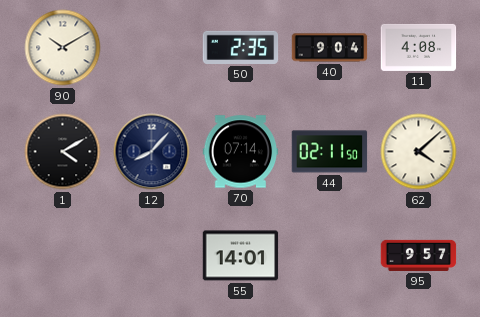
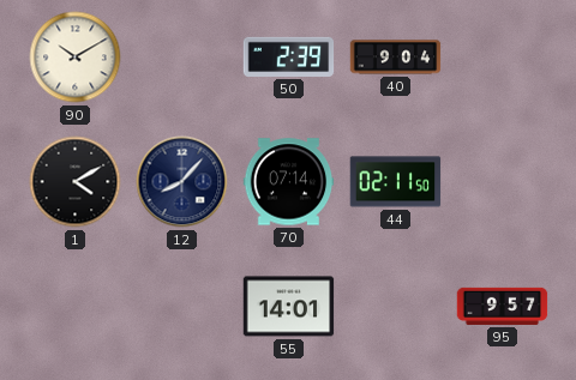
50: 2:35 -> 2:39 (289, 56)
11: 4:08 -> none (419, 47)
62: 4:08 -> none (419, 152)
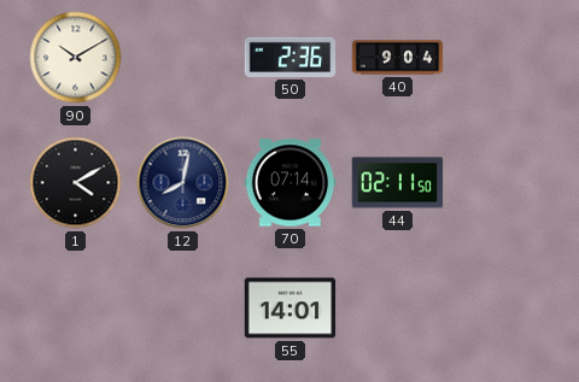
50: 2:39 -> 2:36 (291, 57)
12: 8:07 -> 8:02 (183, 183)
95: 9:57 -> none (503, 306)
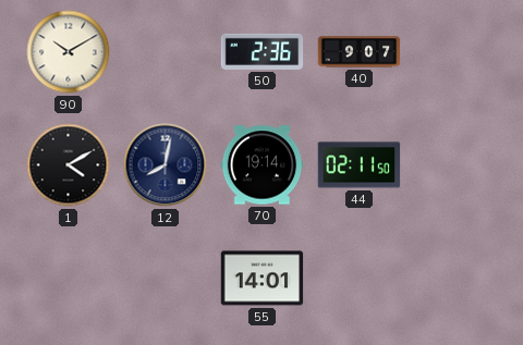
40: 9:04 -> 9:07 (360, 52)
70: 07:14 -> 19:14 (263, 165)
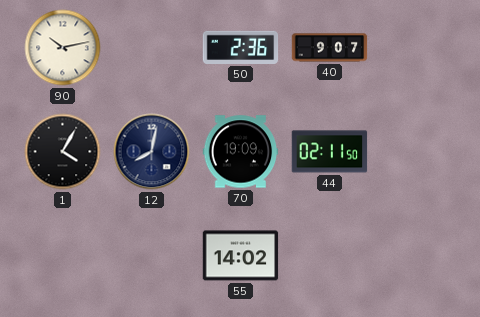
90: 10:10 -> 10:13 (63, 48)
1: 4:10 -> 4:05 (63, 152)
70: 19:14 -> 19:09 (241, 152)
55: 14:01 -> 14:02 (241, 256)
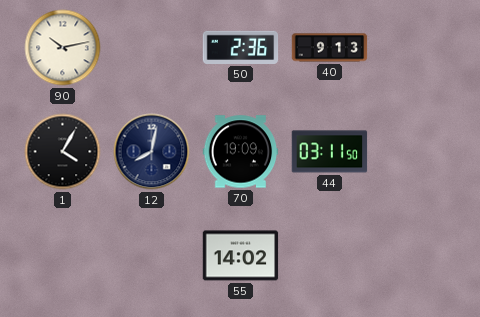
40: 9:07 -> 9:13 (330, 48)
44: 02:11 -> 03:11 (330, 152)
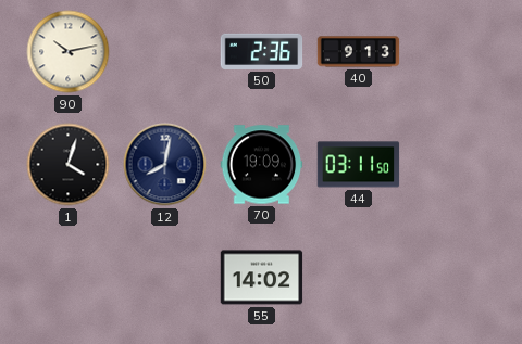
1: 4:05 -> 4:03 (69, 165)
